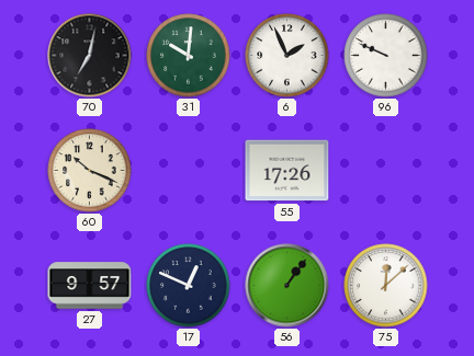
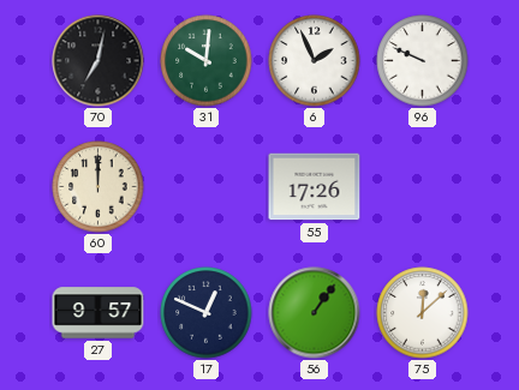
60: 10:19 -> 12:00 (99, 187)
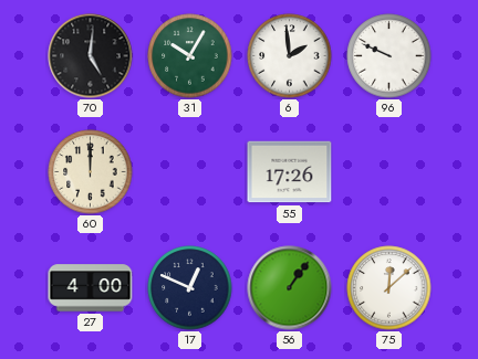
70: 7:02 -> 5:01 (91, 56)
31: 10:01 -> 10:05 (190, 56)
6: 1:56 -> 1:59 (290, 56)
27: 9:57 -> 4:00 (91, 288)
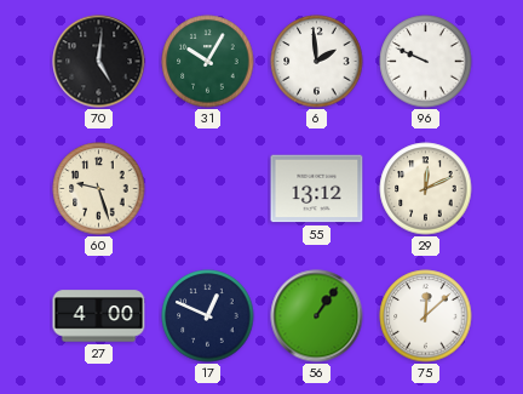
60: 12:00 -> 9:27 (99, 189)
55: 17:26 -> 13:12 (317, 189)
29: none -> 12:11 (426, 189)
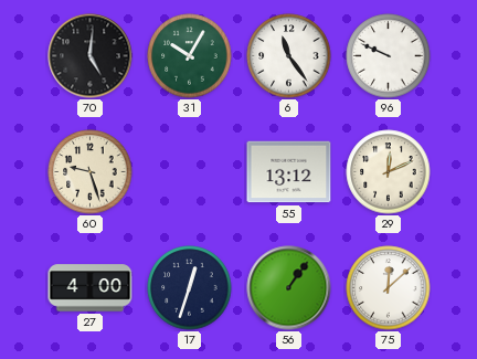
6: 1:59 -> 11:24 (289, 56)
17: 12:49 -> 12:33 (190, 288)
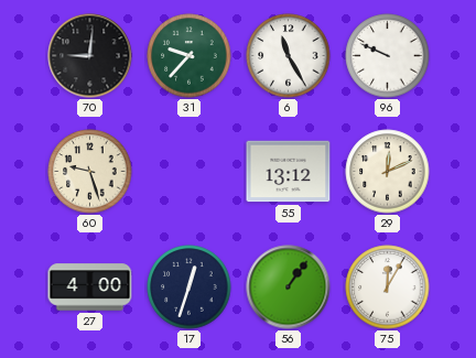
70: 5:01 -> 9:01 (90, 56)
31: 10:05 -> 9:37 (190, 56)
6: 11:24 -> 11:25 (289, 56)
75: 12:08 -> 12:05 (388, 288)
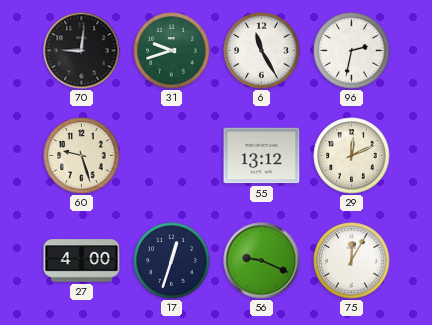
31: 9:37 -> 9:42 (172, 51)
96: 9:49 -> 2:32 (352, 51)
56: 1:06 -> 9:19 (262, 261)
